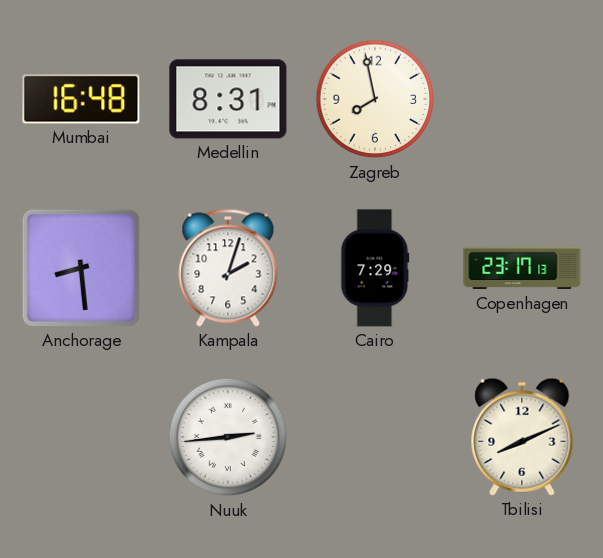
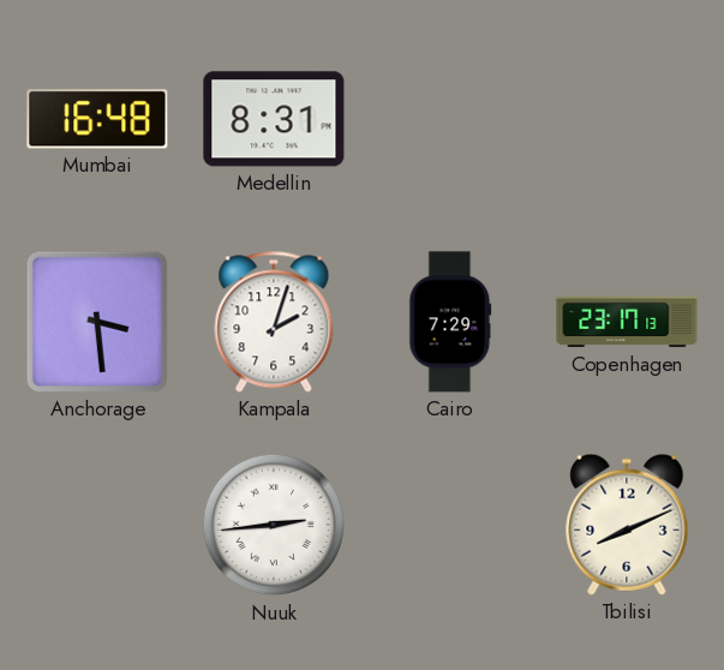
Zagreb: 7:58 -> none (375, 99)
Anchorage: 8:29 -> 3:29 (97, 322)
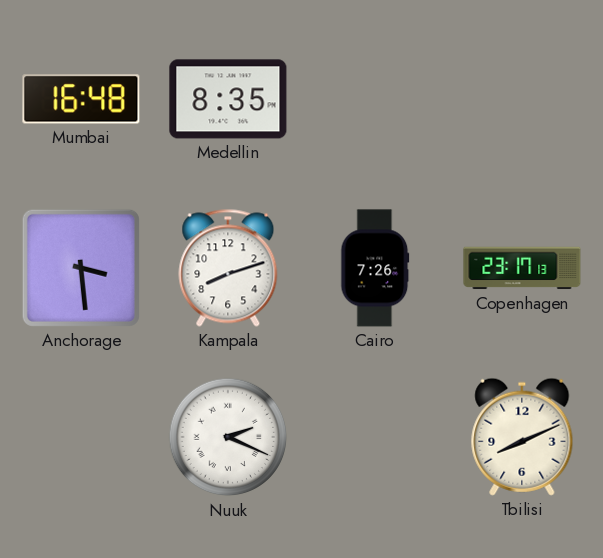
Medellin: 8:31 -> 8:35 (228, 99)
Kampala: 2:03 -> 8:12 (228, 268)
Cairo: 7:29 -> 7:26 (375, 268)
Nuuk: 2:44 -> 2:19 (228, 437)
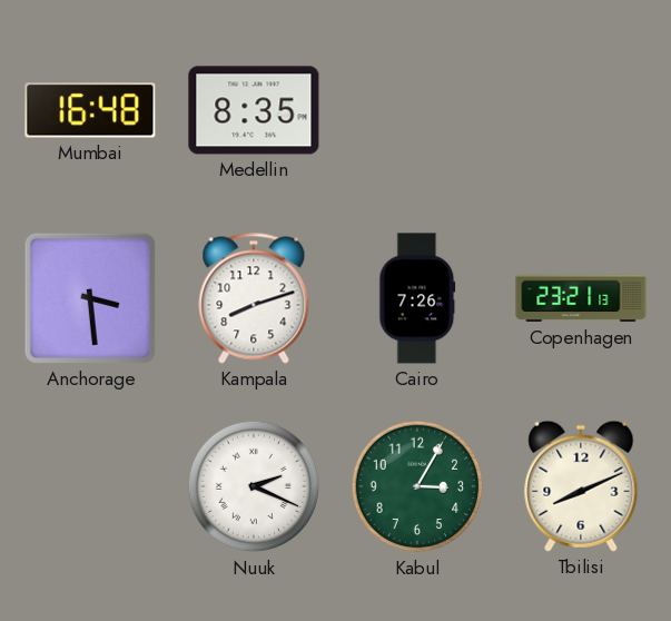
Copenhagen: 23:17 -> 23:21 (581, 298)
Kabul: none -> 3:05 (417, 486)
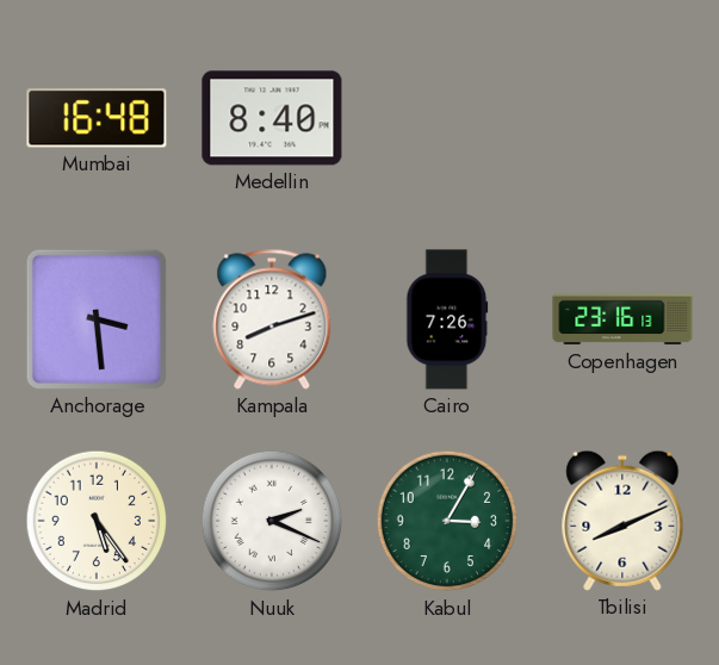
Medellin: 8:35 -> 8:40 (272, 118)
Copenhagen: 23:21 -> 23:16 (622, 319)
Madrid: none -> 5:24 (97, 521)
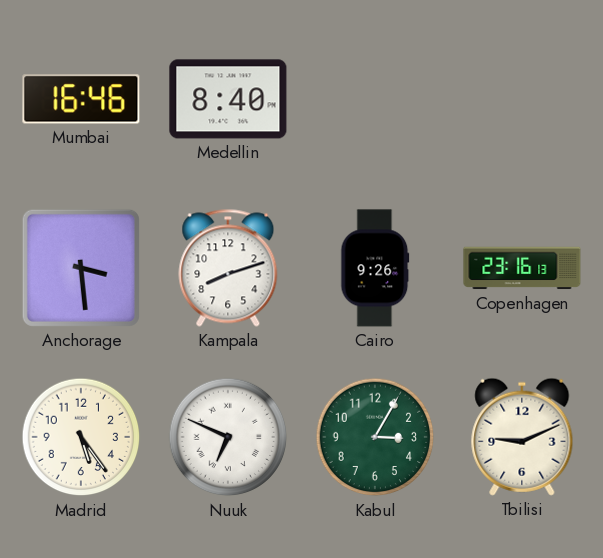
Mumbai: 16:48 -> 16:46 (81, 99)
Cairo: 7:26 -> 9:26 (375, 268)
Nuuk: 2:19 -> 6:49 (228, 437)
Tbilisi: 8:11 -> 9:11 (522, 437)
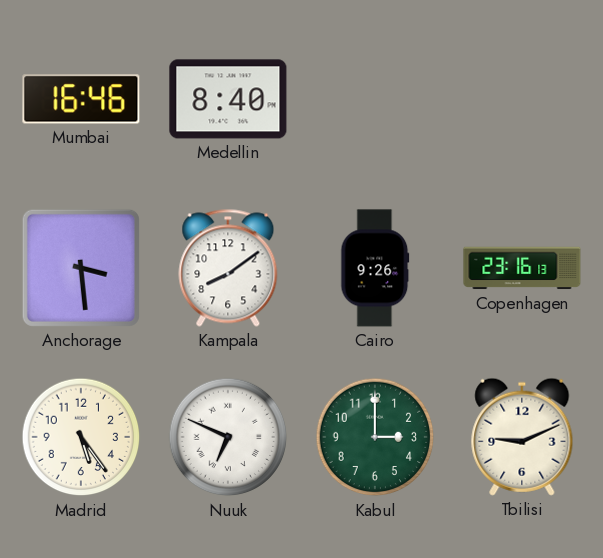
Kampala: 8:12 -> 8:09 (228, 268)
Kabul: 3:05 -> 3:00 (375, 437)
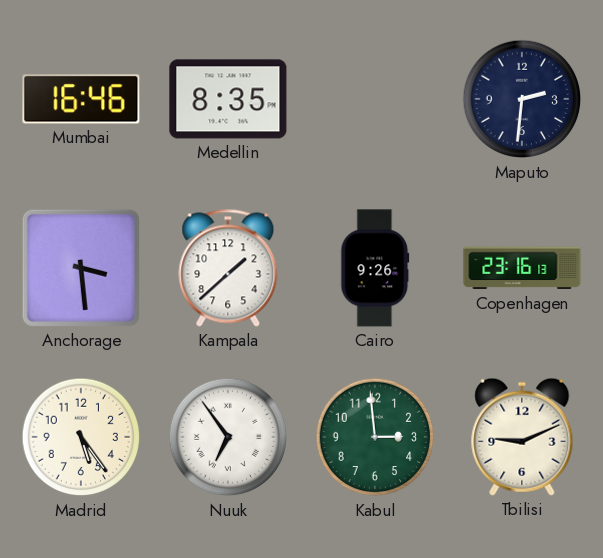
Medellin: 8:40 -> 8:35 (228, 99)
Maputo: none -> 2:31 (522, 99)
Kampala: 8:09 -> 1:38 (228, 268)
Nuuk: 6:49 -> 6:54 (228, 437)
Kabul: 3:00 -> 2:59 (375, 437)
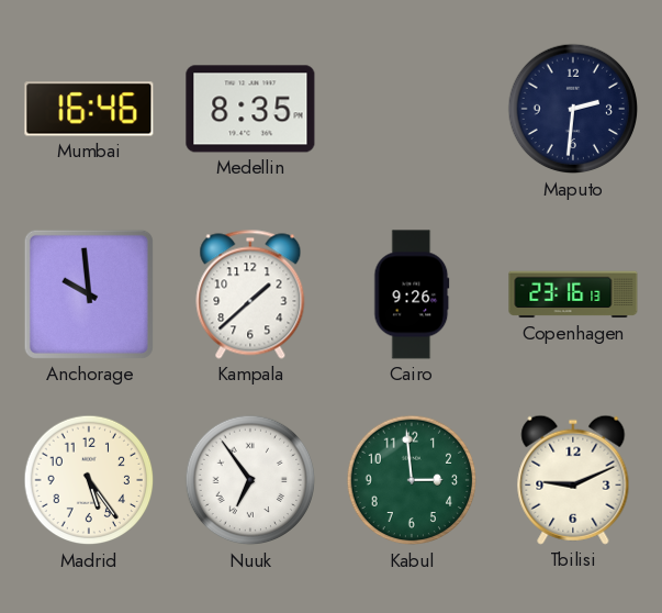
Anchorage: 3:29 -> 9:59 (89, 294)
